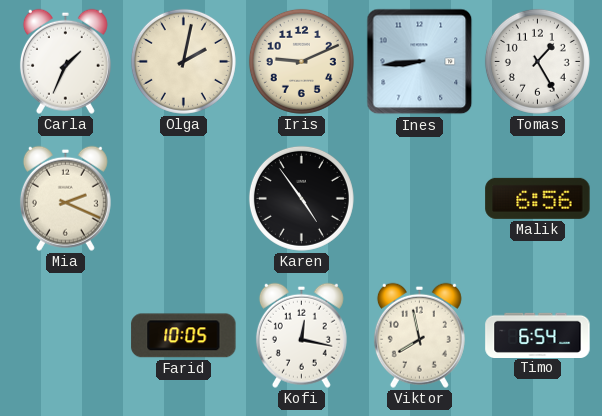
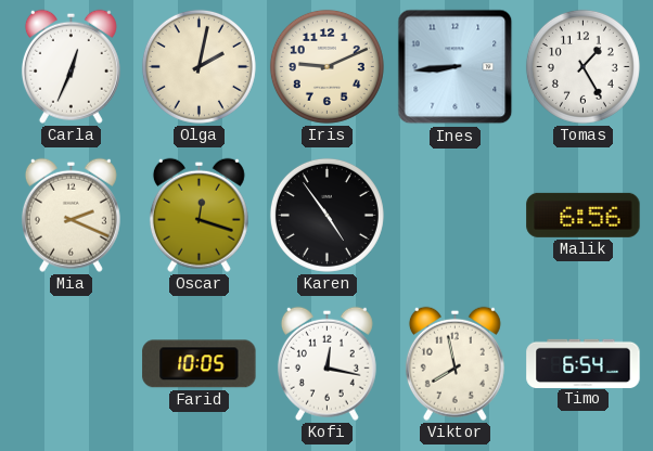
Carla: 1:34 -> 12:34 (71, 66)
Oscar: none -> 12:18 (199, 215)
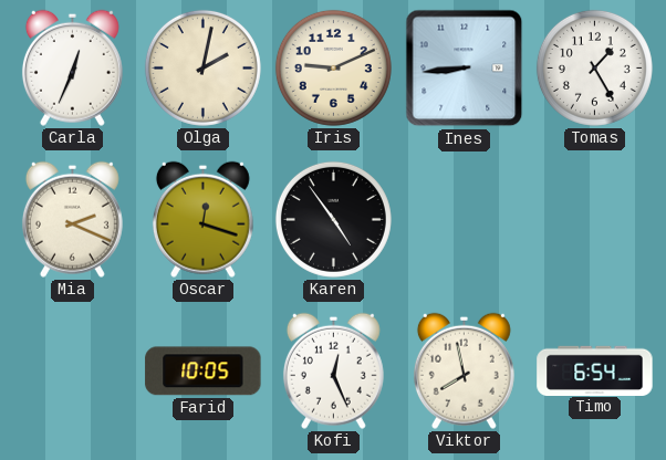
Malik: 6:56 -> none (584, 215)
Kofi: 12:17 -> 12:26 (333, 370)
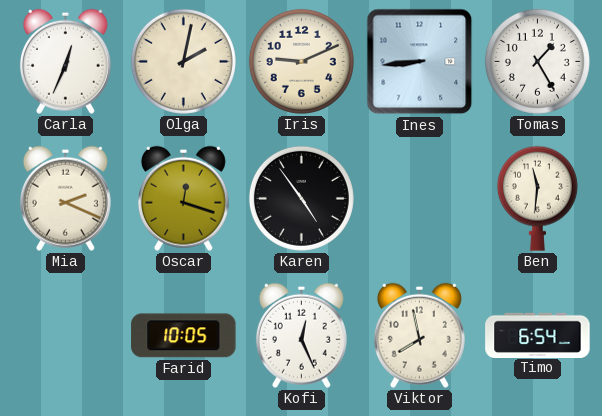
Ben: none -> 11:31 (537, 198)
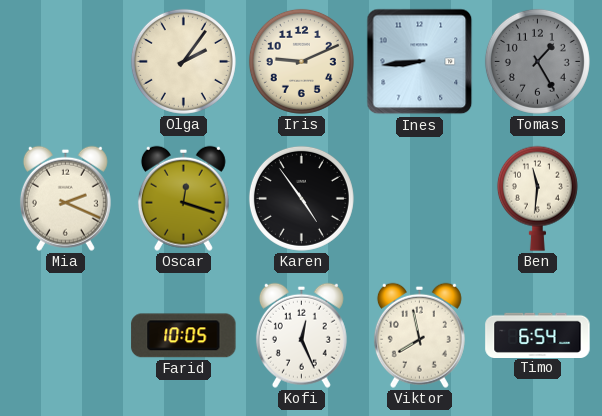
Carla: 12:34 -> none (65, 61)
Olga: 2:02 -> 2:06 (183, 61)
Tomas dial: white -> grey (537, 61)
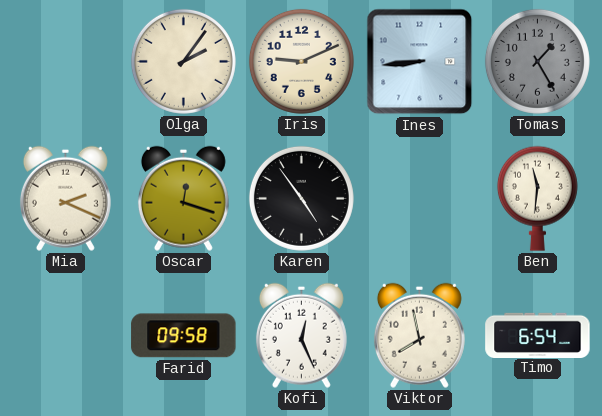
Farid: 10:05 -> 09:58 (184, 336)
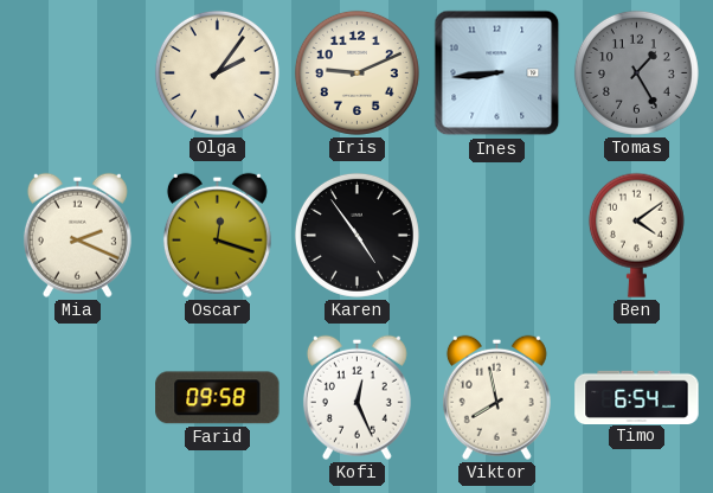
Ben: 11:31 -> 4:09 (636, 235)
